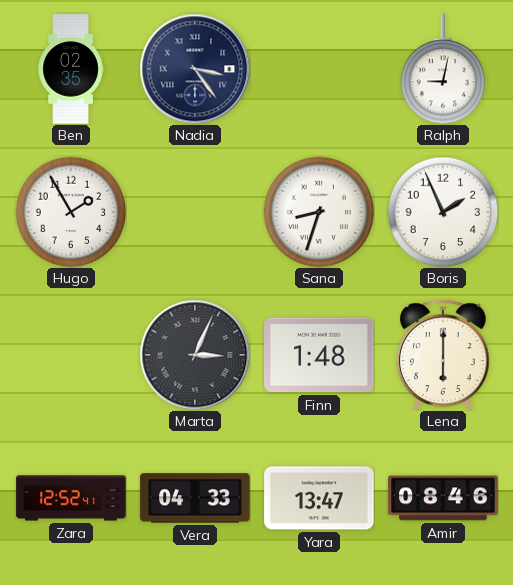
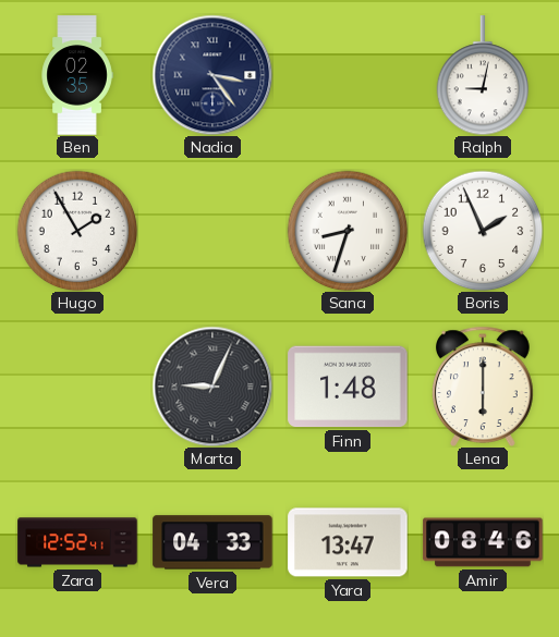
Marta: 3:04 -> 9:04 (212, 387)
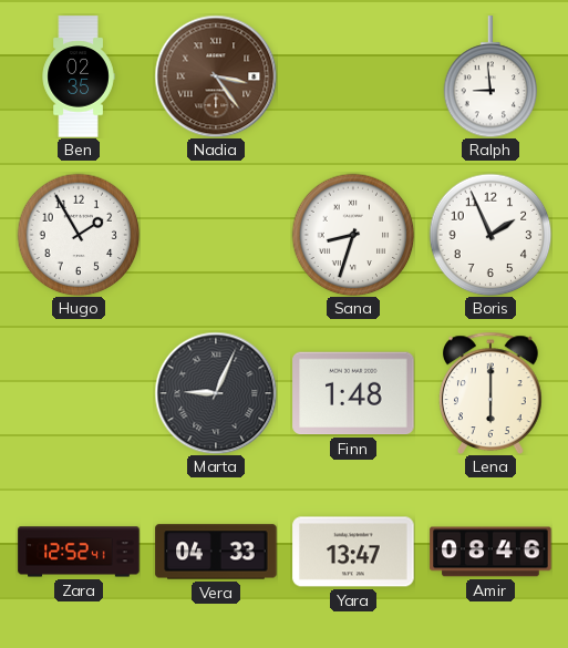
Nadia dial: navy -> brown (216, 76)
Ralph: 9:02 -> 8:59 (490, 76)
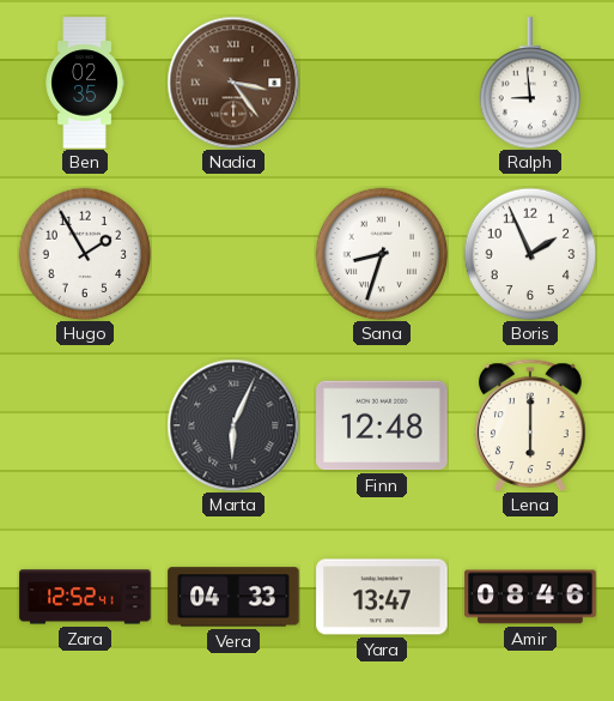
Marta: 9:04 -> 6:04 (233, 425)
Finn: 1:48 -> 12:48 (382, 425)
